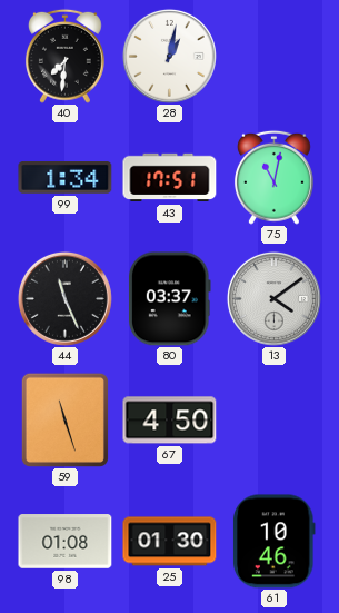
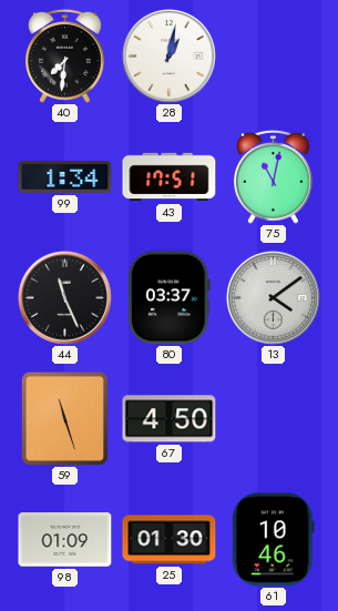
98: 01:08 -> 01:09 (65, 540)
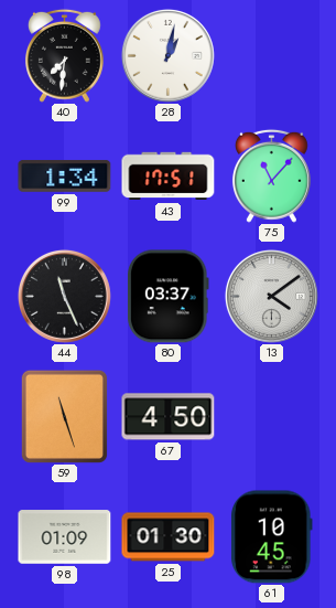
75: 11:02 -> 11:07 (271, 175)
61: 10:46 -> 10:45 (272, 537)
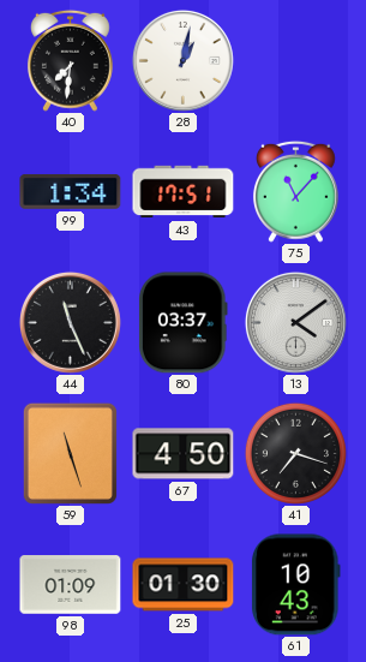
41: none -> 7:18 (295, 453)
61: 10:45 -> 10:43 (296, 585)
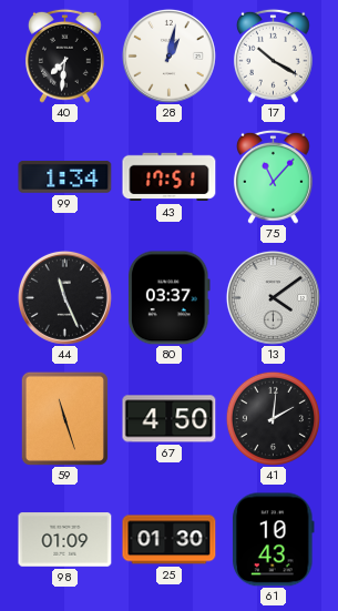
17: none -> 10:20 (273, 55)
41: 7:18 -> 2:01 (273, 418)
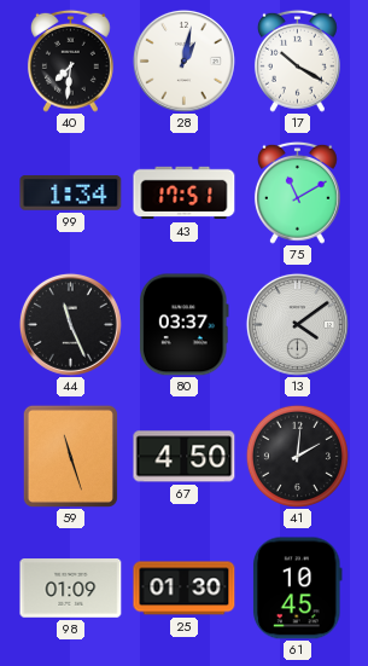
75: 11:07 -> 11:10 (297, 192)
61: 10:43 -> 10:45 (298, 589)
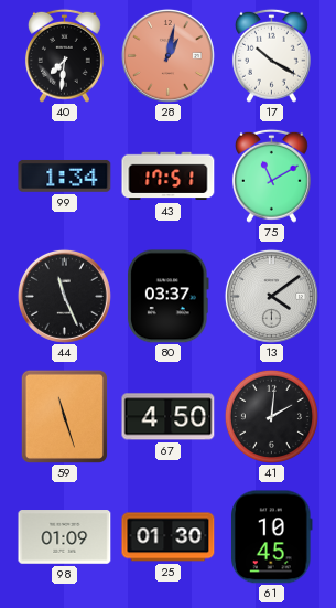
28 dial: white -> salmon (167, 55)
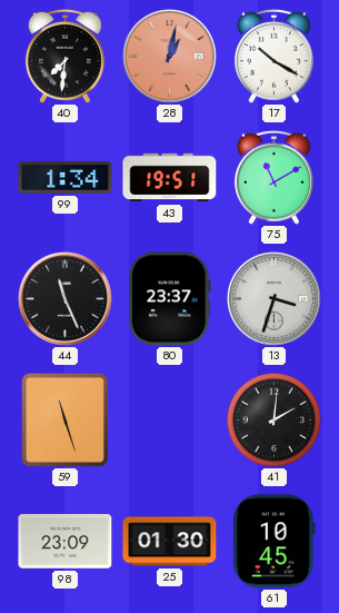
43: 17:51 -> 19:51 (170, 178)
80: 03:37 -> 23:37 (169, 299)
13: 4:09 -> 3:33 (273, 298)
67: 4:50 -> none (169, 417)
98: 01:09 -> 23:09 (66, 542)
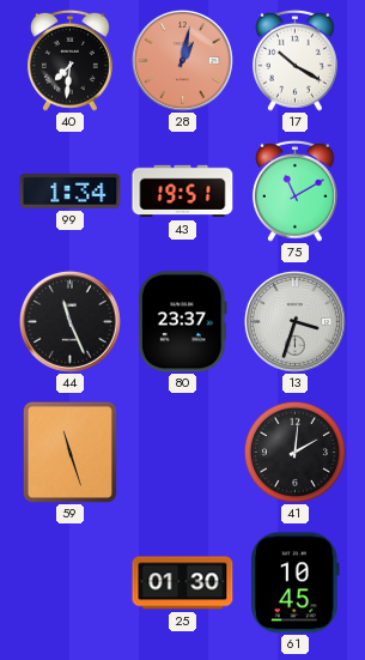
98: 23:09 -> none (66, 542)
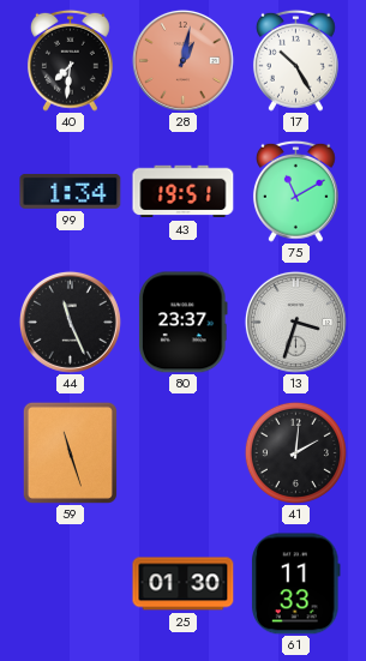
17: 10:20 -> 10:25 (295, 60)
61: 10:45 -> 11:33 (296, 584)
